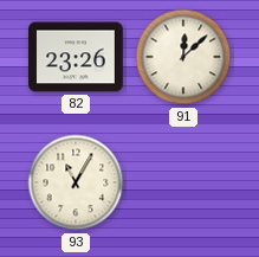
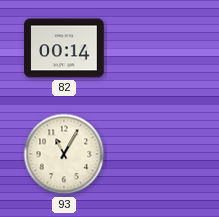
82: 23:26 -> 00:14 (64, 48)
91: 12:08 -> none (183, 57)
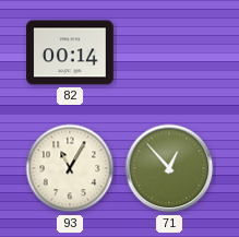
71: none -> 12:53 (169, 168)
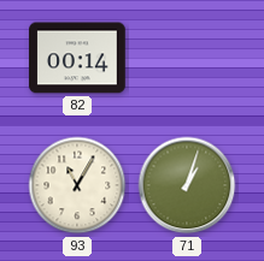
71: 12:53 -> 1:03 (187, 185)
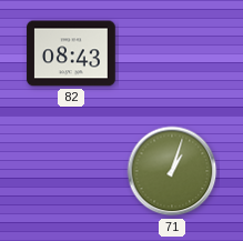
82: 00:14 -> 08:43 (71, 53)
93: 11:05 -> none (77, 185)
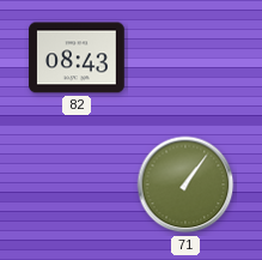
71: 1:03 -> 1:06 (185, 185)
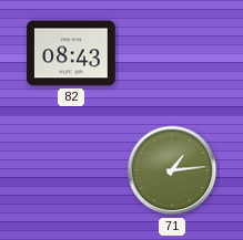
71: 1:06 -> 1:14 (172, 170)
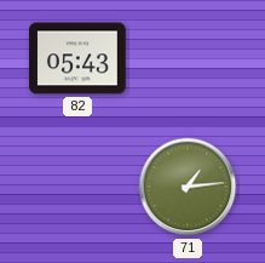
82: 08:43 -> 05:43 (77, 58)
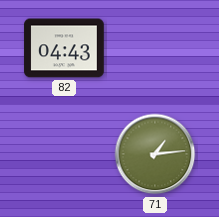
82: 05:43 -> 04:43 (64, 48)
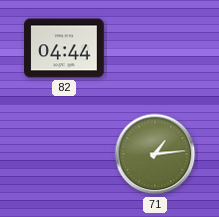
82: 04:43 -> 04:44 (64, 48)
